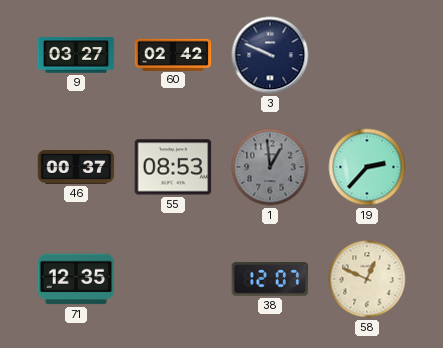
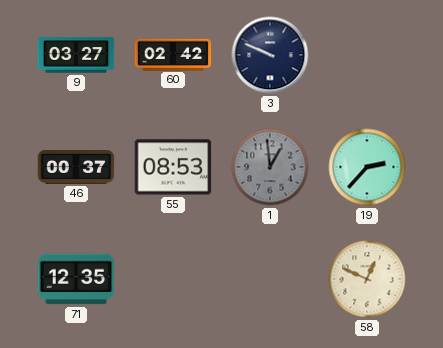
38: 12:07 -> none (270, 279)
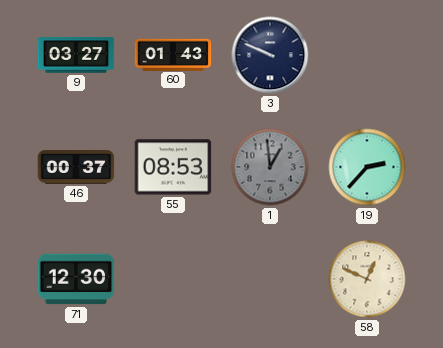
60: 02:42 -> 01:43 (173, 54)
71: 12:35 -> 12:30 (76, 279)
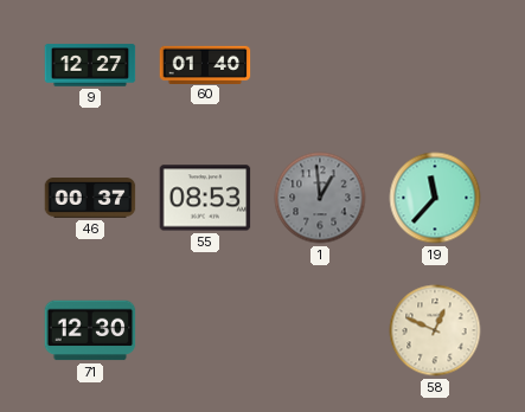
9: 03:27 -> 12:27 (90, 65)
60: 01:43 -> 01:40 (205, 64)
3: 9:49 -> none (270, 55)
19: 2:37 -> 11:37 (435, 198)
